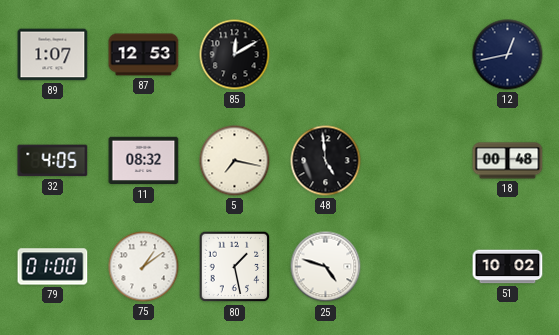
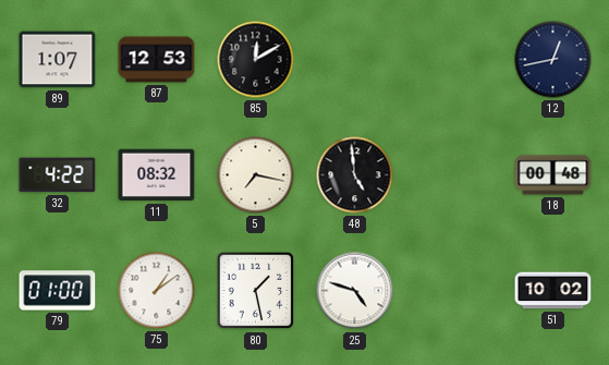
32: 4:05 -> 4:22 (58, 175)
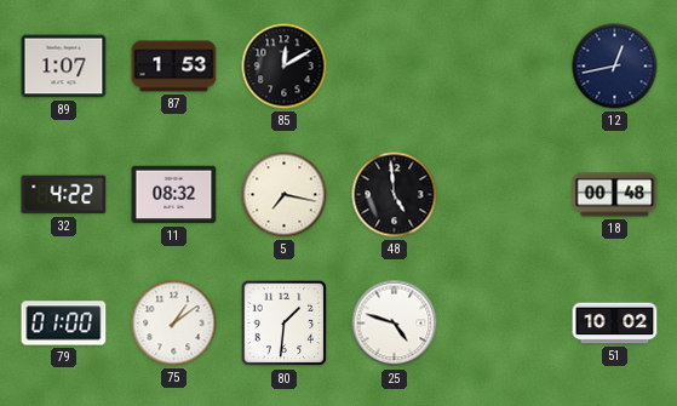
87: 12:53 -> 1:53 (174, 67)
80: 1:28 -> 1:31 (285, 324)
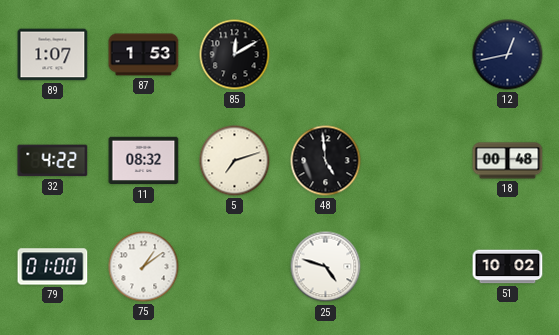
5: 7:17 -> 7:12 (235, 161)
80: 1:31 -> none (285, 324)
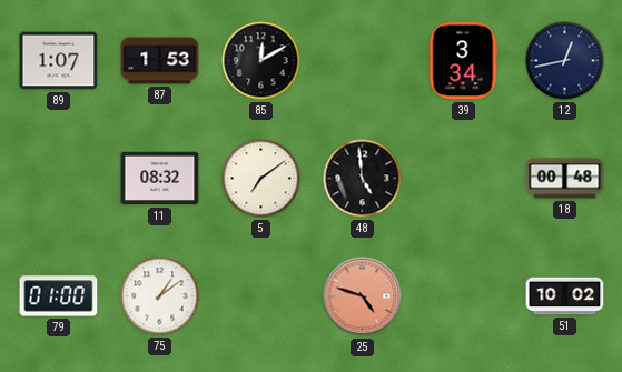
39: none -> 3:34 (463, 61)
32: 4:22 -> none (53, 161)
5: 7:12 -> 7:09 (261, 179)
25 dial: white -> salmon (363, 296)
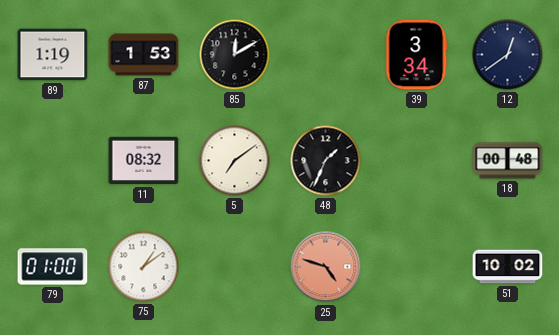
89: 1:07 -> 1:19 (53, 55)
12: 12:43 -> 12:39 (508, 55)
48: 4:59 -> 1:34 (326, 161)
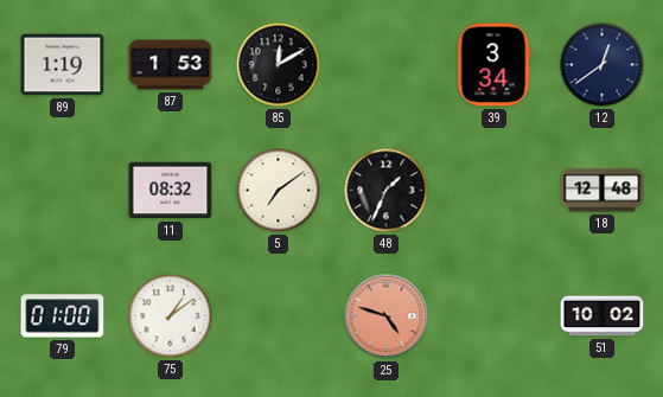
18: 00:48 -> 12:48 (603, 191)
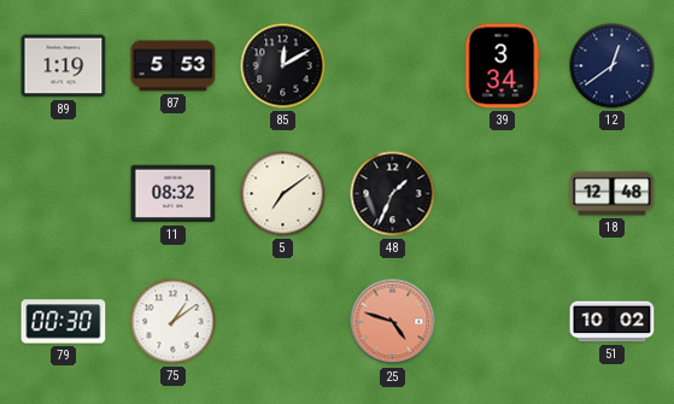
87: 1:53 -> 5:53 (174, 66)
79: 01:00 -> 00:30 (64, 322)
